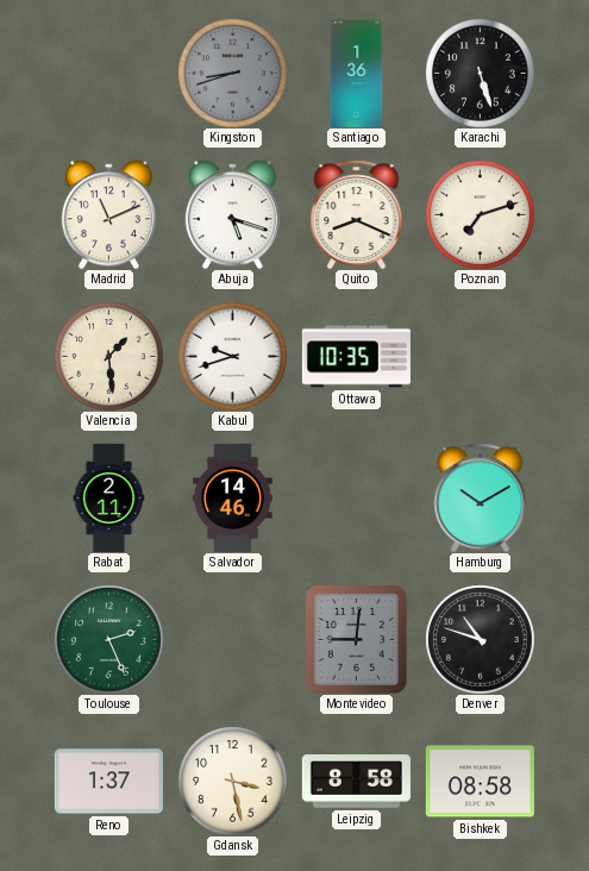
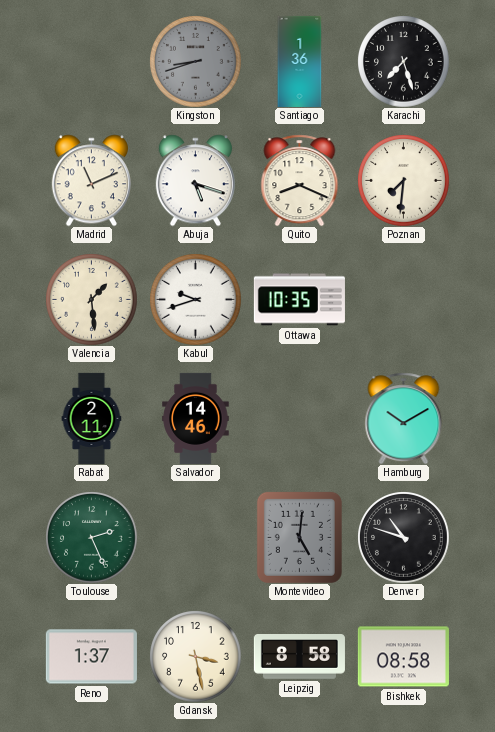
Karachi: 5:27 -> 7:27 (403, 61)
Poznan: 7:12 -> 7:31 (403, 180)
Montevideo: 9:01 -> 5:01 (299, 537)
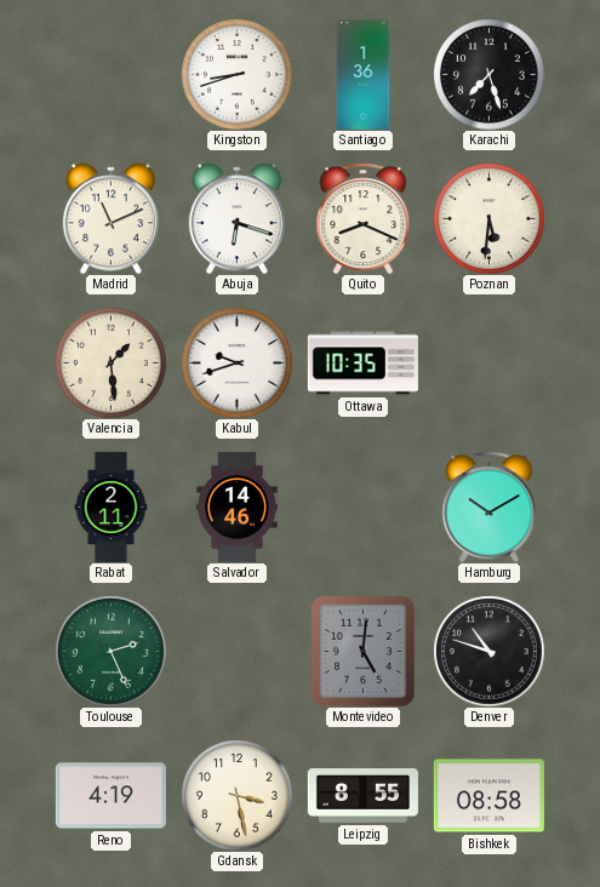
Kingston dial: grey -> white (236, 74)
Abuja: 5:18 -> 6:18 (236, 218)
Poznan: 7:31 -> 5:31 (488, 218)
Reno: 1:37 -> 4:19 (110, 796)
Leipzig: 8:58 -> 8:55 (362, 796)
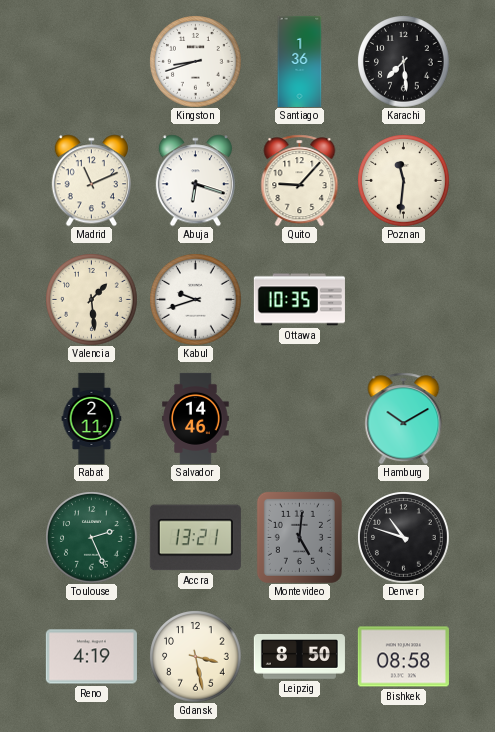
Karachi: 7:27 -> 7:29 (403, 61)
Quito: 8:19 -> 9:07 (300, 180)
Poznan: 5:31 -> 11:31 (403, 180)
Accra: none -> 13:21 (195, 538)
Leipzig: 8:55 -> 8:50 (299, 657)
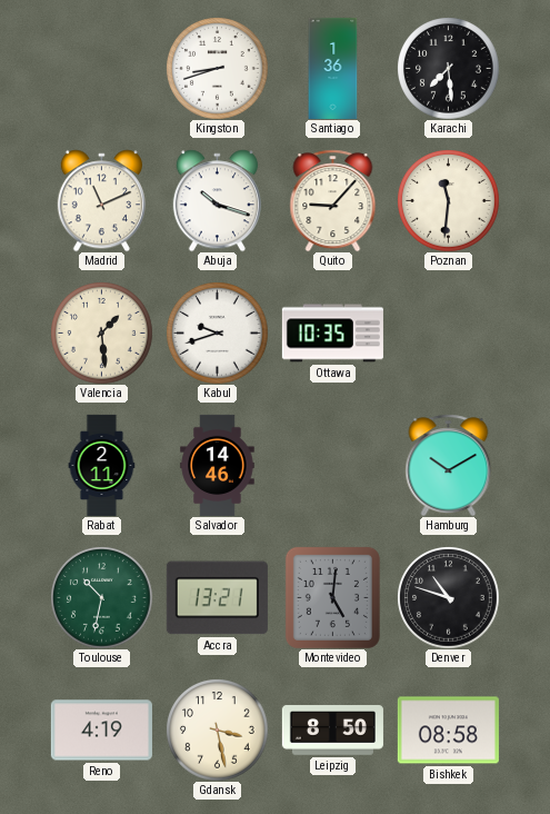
Abuja: 6:18 -> 10:18 (217, 200)
Toulouse: 2:26 -> 10:32 (101, 597)
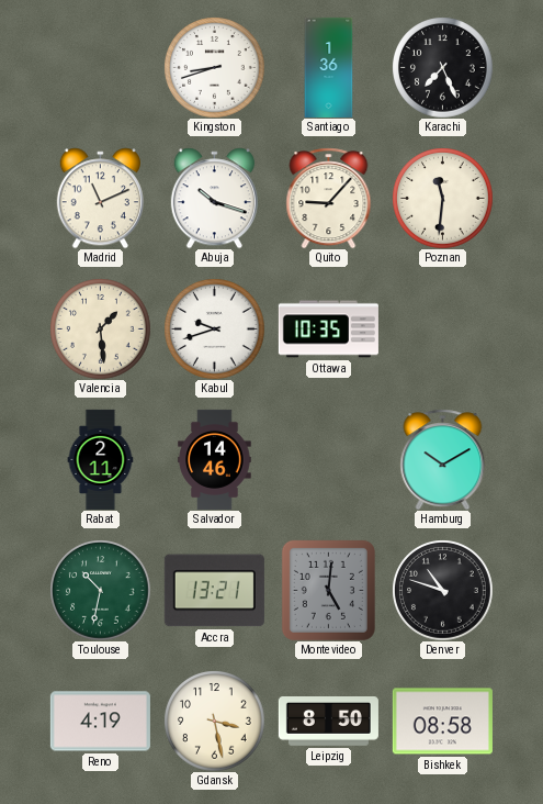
Karachi: 7:29 -> 7:26 (442, 67)
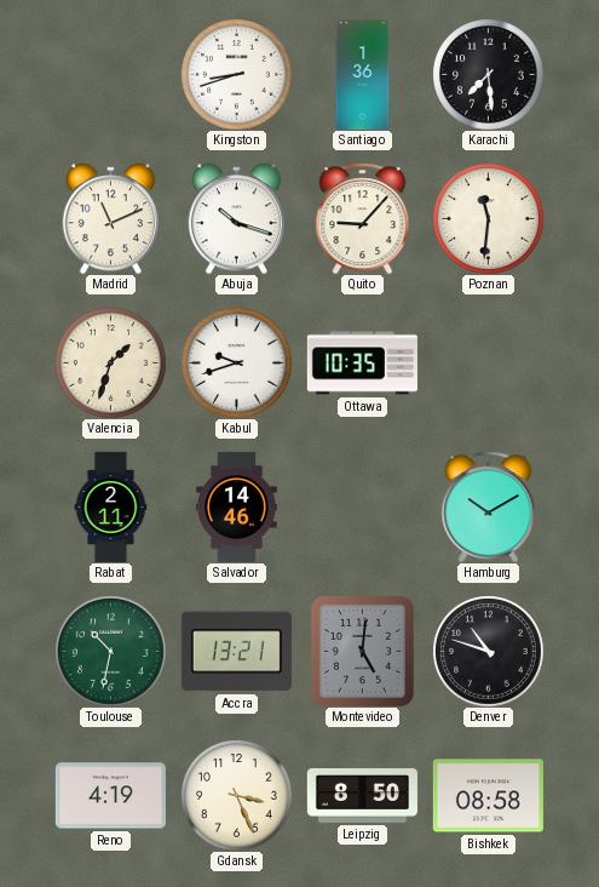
Karachi: 7:26 -> 7:29 (488, 74)
Valencia: 1:29 -> 1:33 (110, 362)
Gdansk: 3:28 -> 3:26 (236, 795)
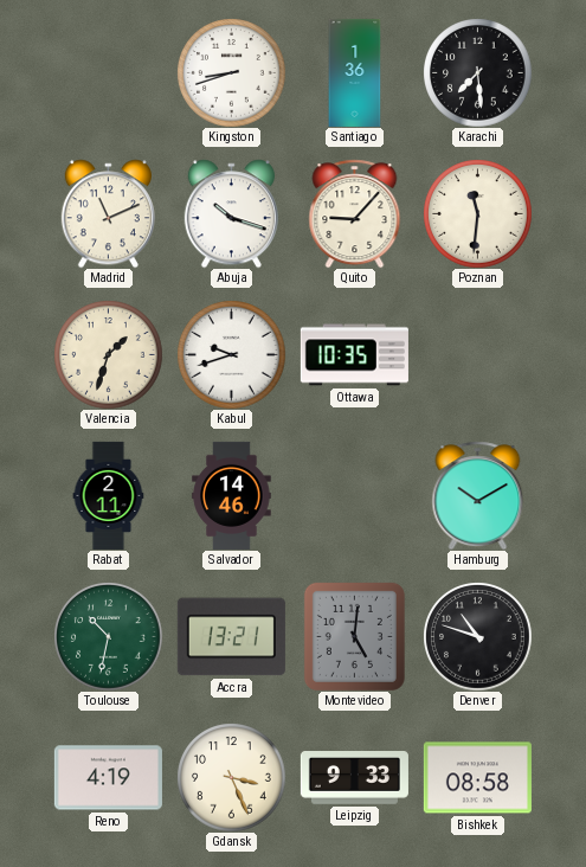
Leipzig: 8:50 -> 9:33 (354, 778)
